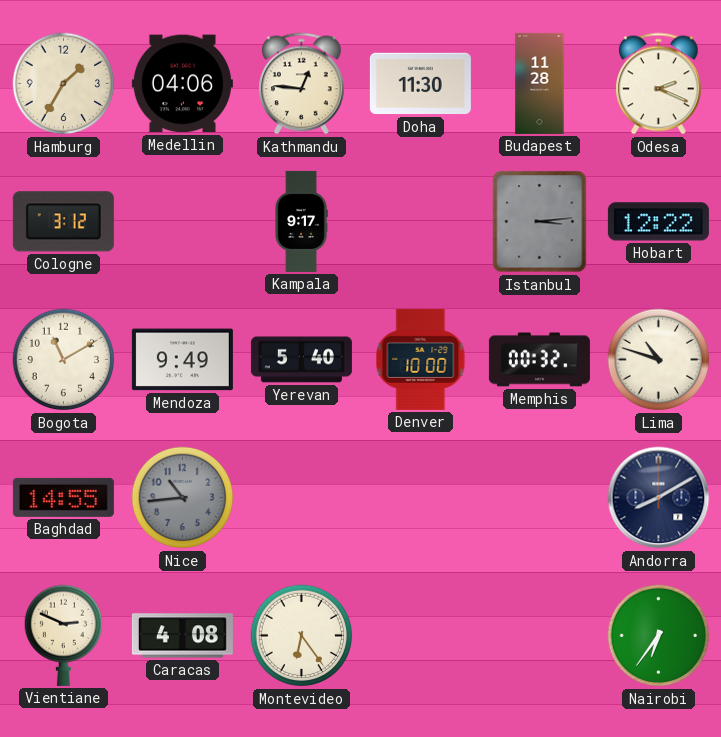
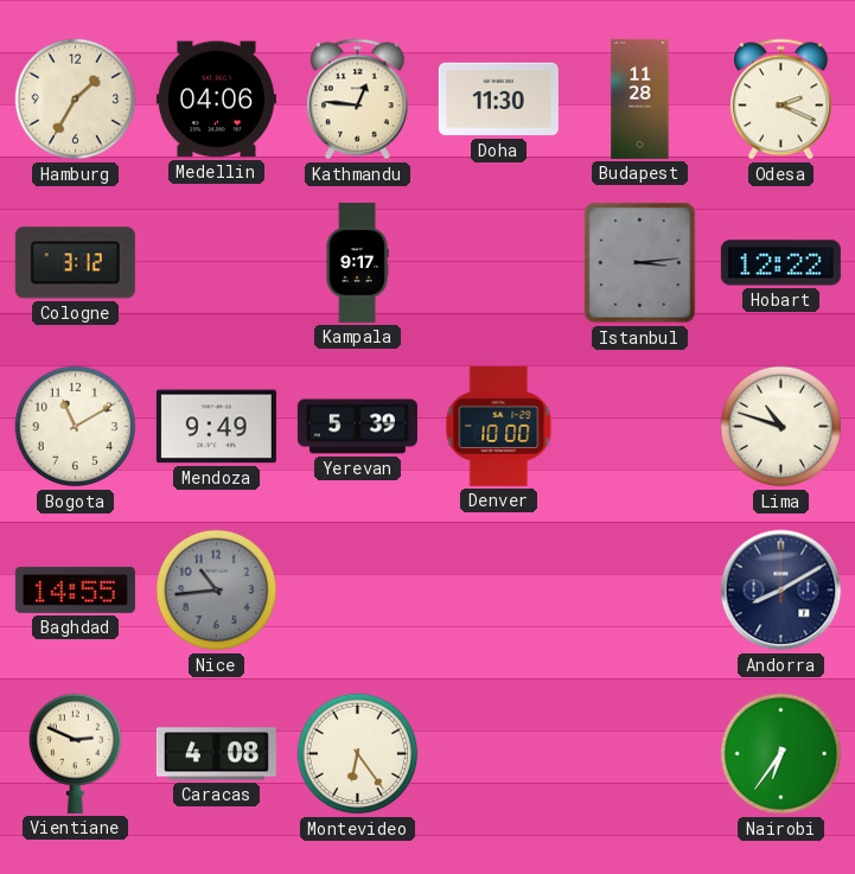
Yerevan: 5:40 -> 5:39 (357, 427)
Memphis: 00:32 -> none (539, 360)
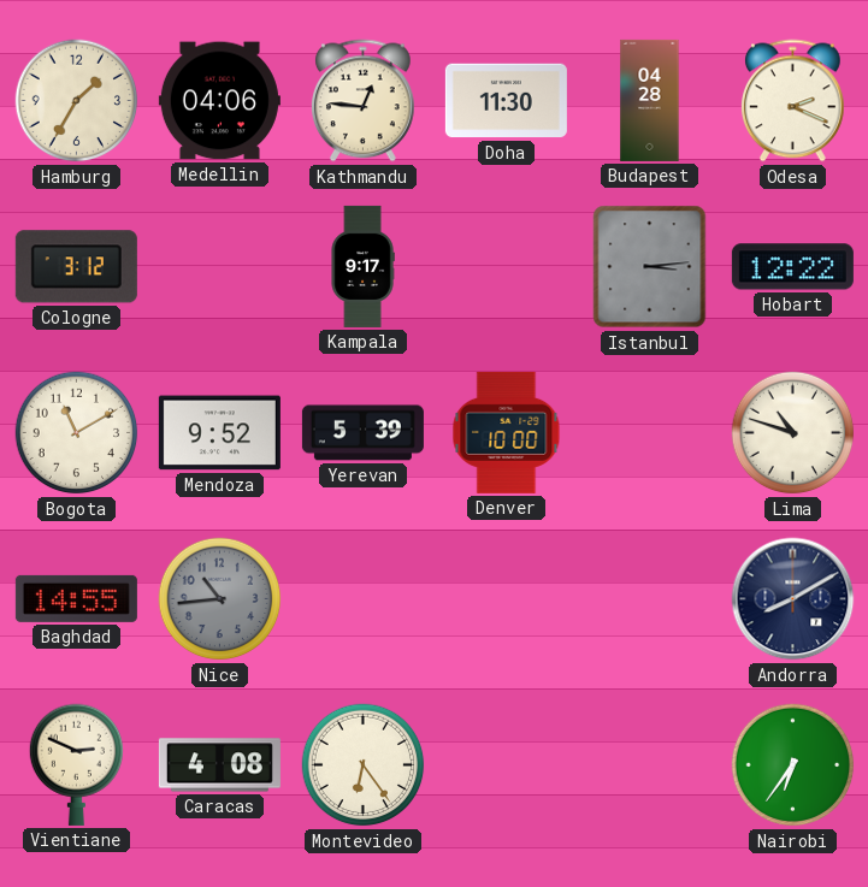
Budapest: 11:28 -> 04:28 (650, 100)
Mendoza: 9:49 -> 9:52 (219, 433)
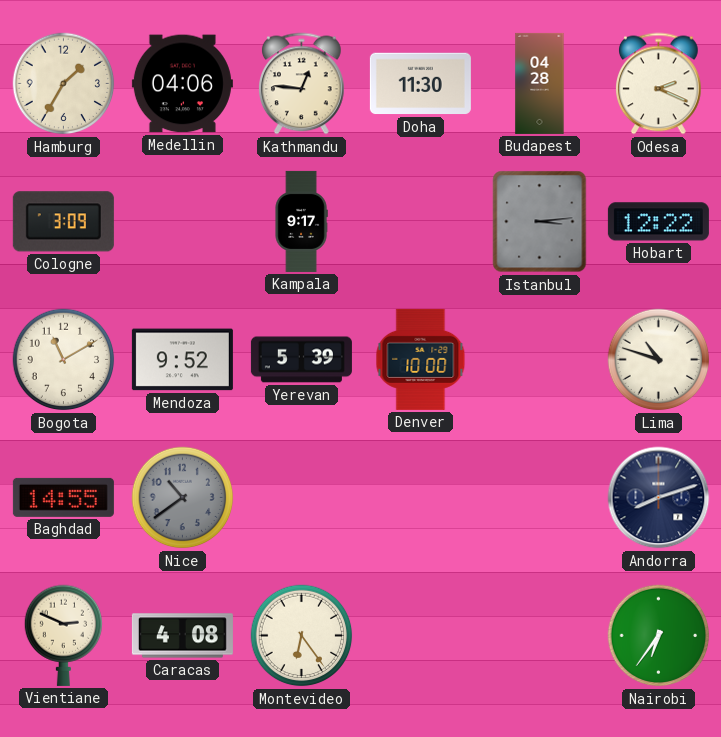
Cologne: 3:12 -> 3:09 (63, 222)
Nice: 10:44 -> 10:39 (183, 498)
Andorra: 8:10 -> 8:12 (659, 498)
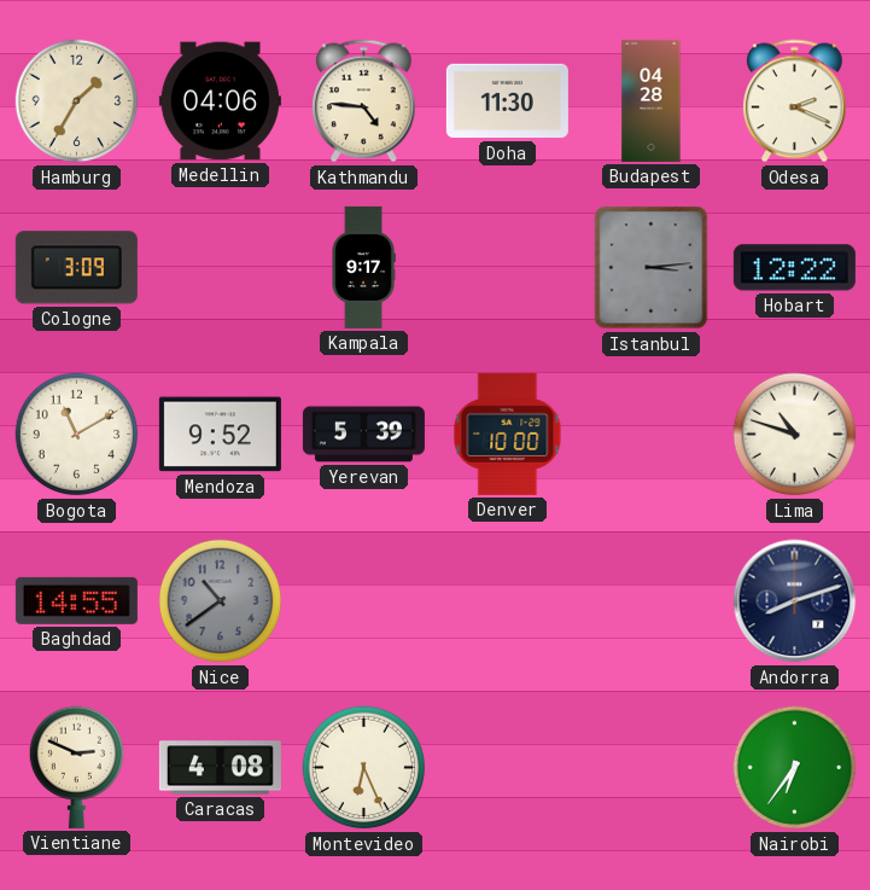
Kathmandu: 12:46 -> 4:46 (364, 101)
Montevideo: 6:24 -> 6:26 (364, 768)
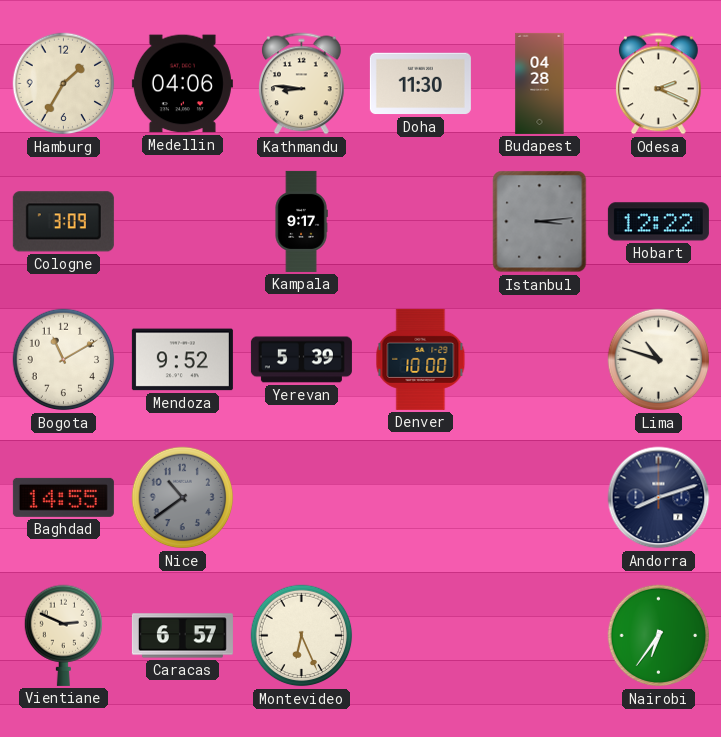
Kathmandu: 4:46 -> 8:46 (302, 84)
Caracas: 4:08 -> 6:57 (182, 636)
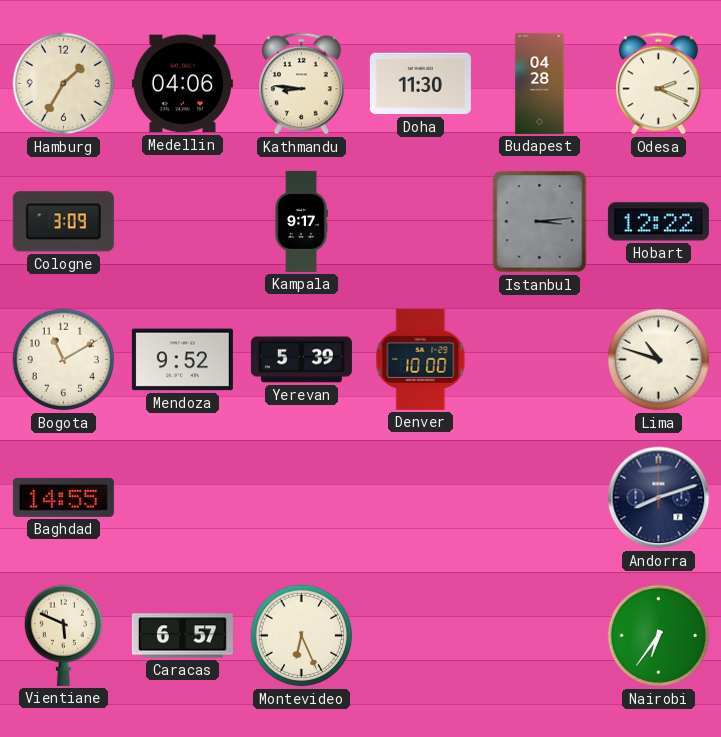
Nice: 10:39 -> none (183, 498)
Vientiane: 2:49 -> 5:49 (63, 635)
